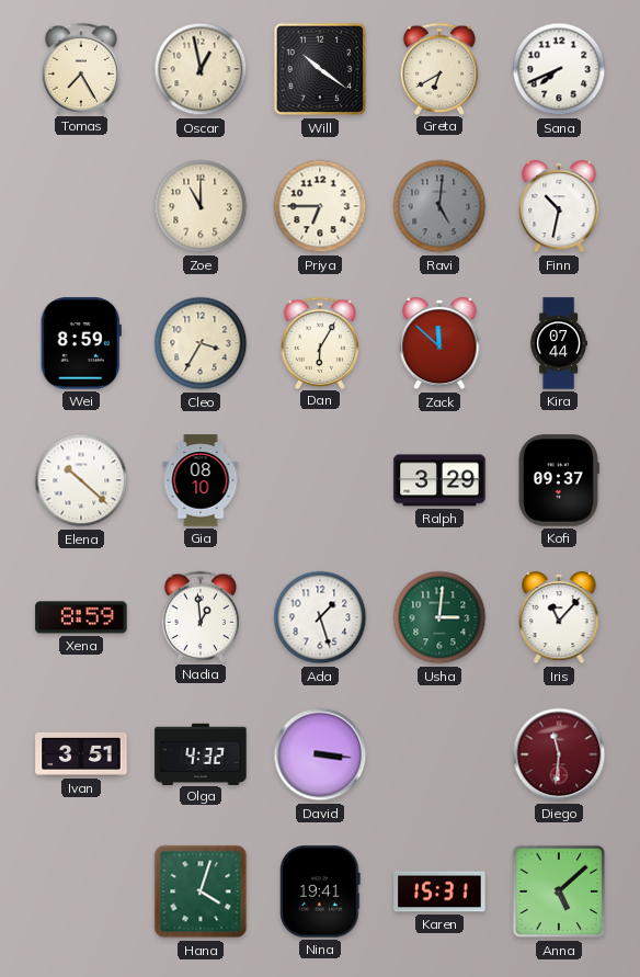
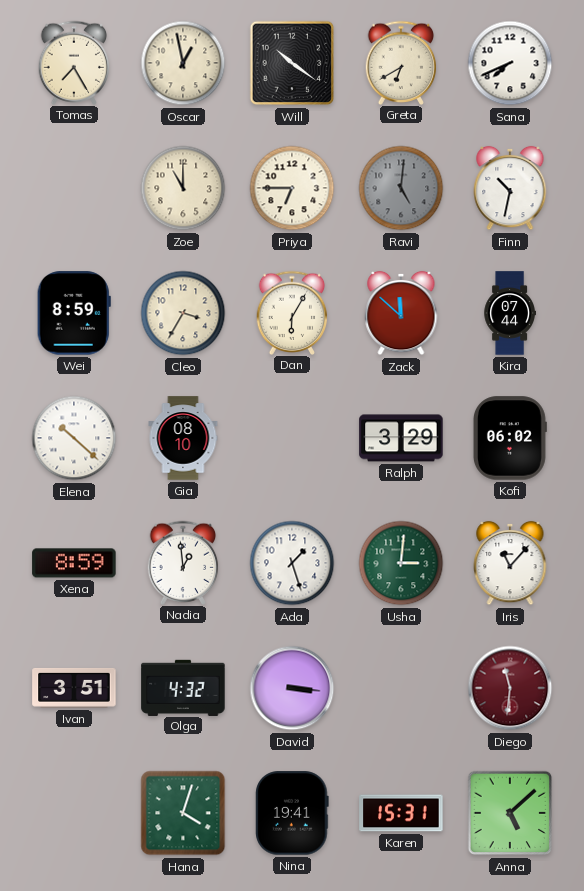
Kofi: 09:37 -> 06:02 (509, 438)
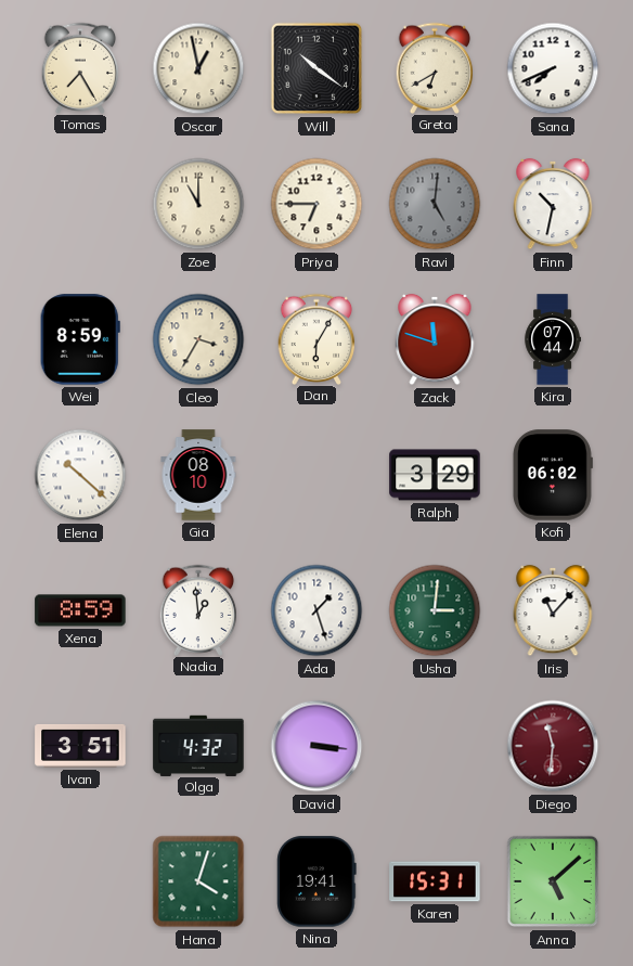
Zack: 11:52 -> 11:48 (435, 339)
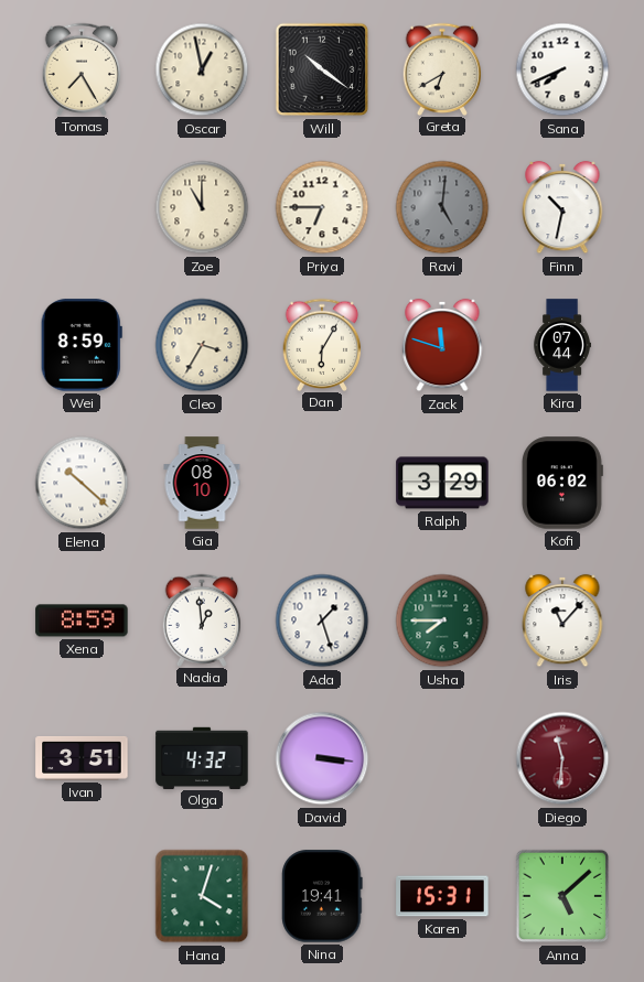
Usha: 3:01 -> 7:45 (442, 621)
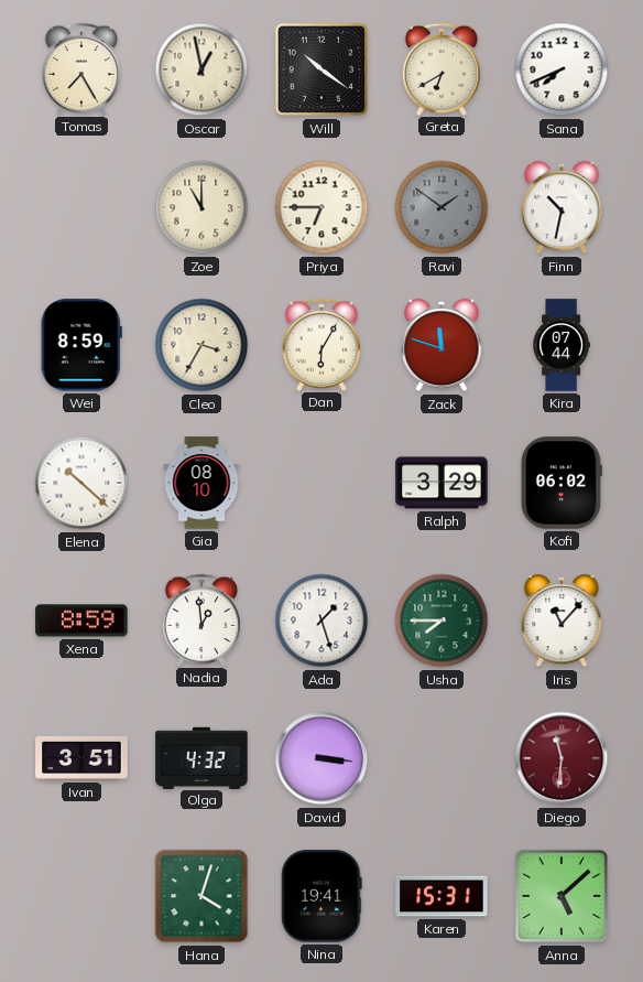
Ravi: 5:01 -> 1:51 (442, 207)
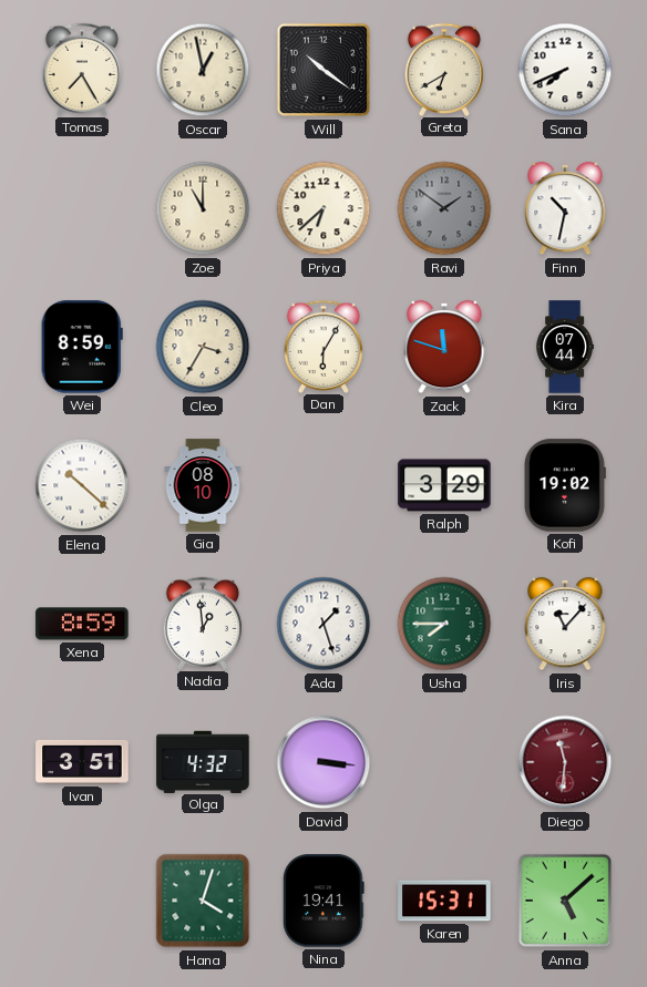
Priya: 6:45 -> 6:38 (323, 208)
Kofi: 06:02 -> 19:02 (564, 485)
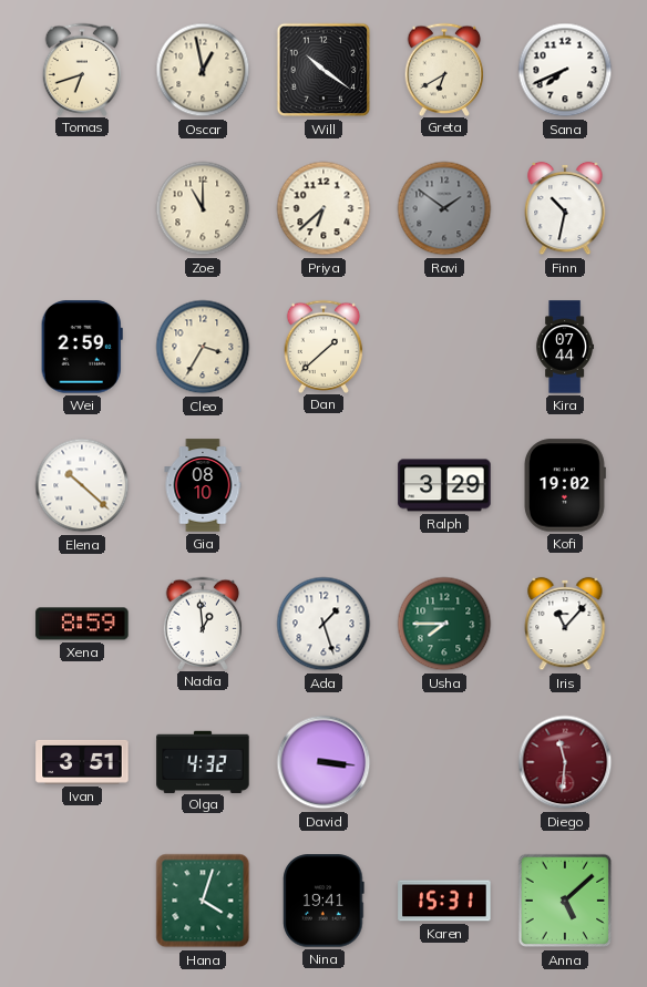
Tomas: 7:25 -> 6:42 (82, 69)
Wei: 8:59 -> 2:59 (82, 347)
Dan: 6:05 -> 1:38 (323, 346)
Zack: 11:48 -> none (444, 347)
